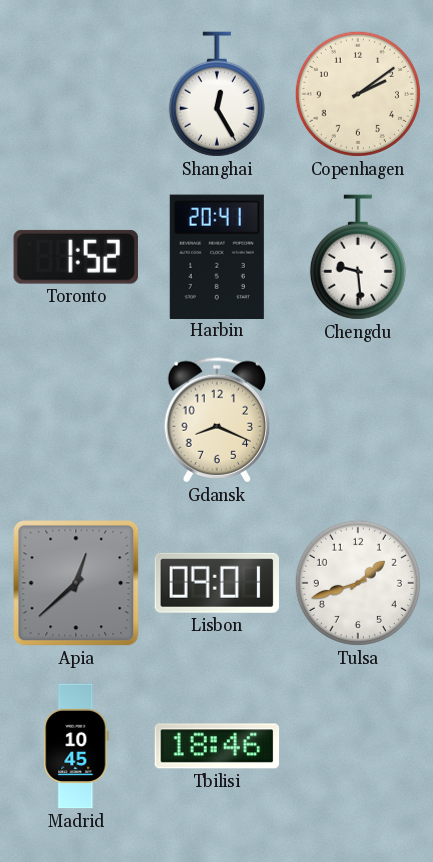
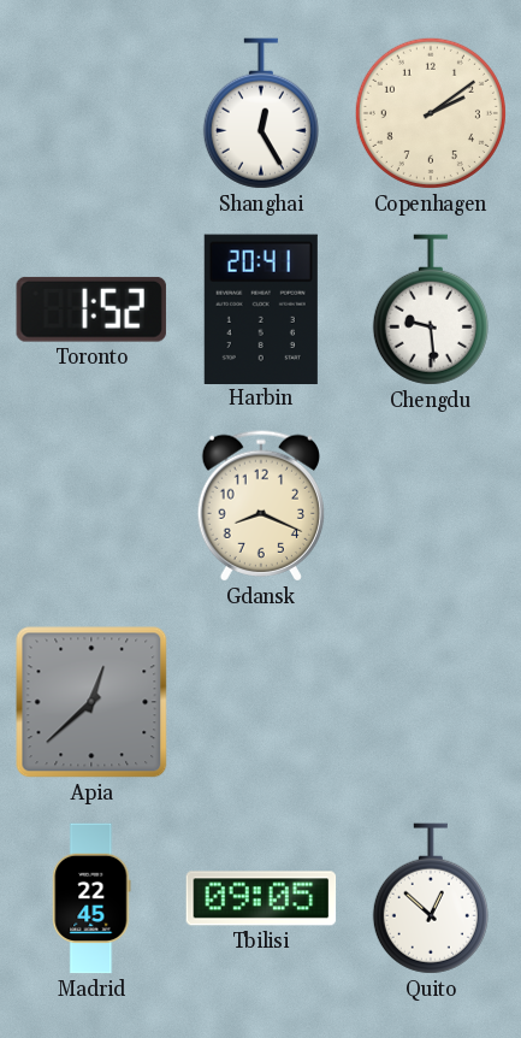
Lisbon: 09:01 -> none (216, 583)
Tulsa: 1:42 -> none (358, 583)
Madrid: 10:45 -> 22:45 (91, 898)
Tbilisi: 18:46 -> 09:05 (261, 898)
Quito: none -> 12:52 (431, 898)
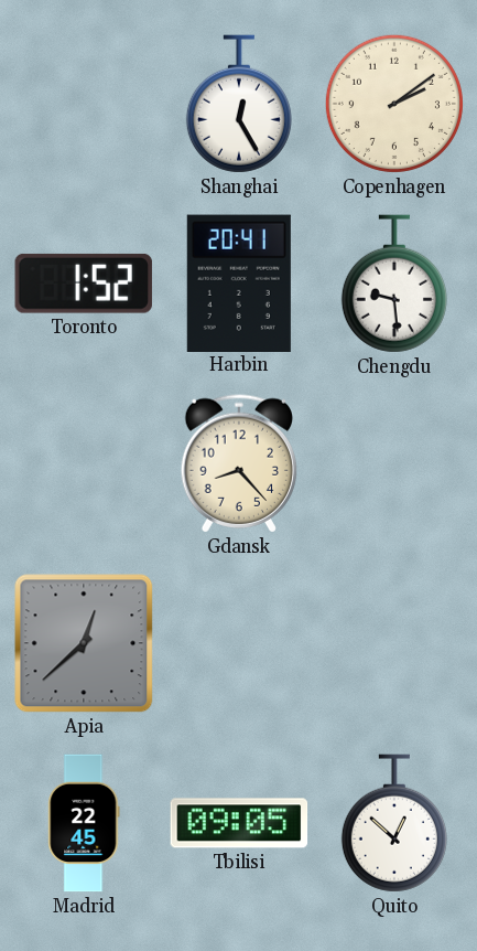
Gdansk: 8:19 -> 8:23 (238, 463)
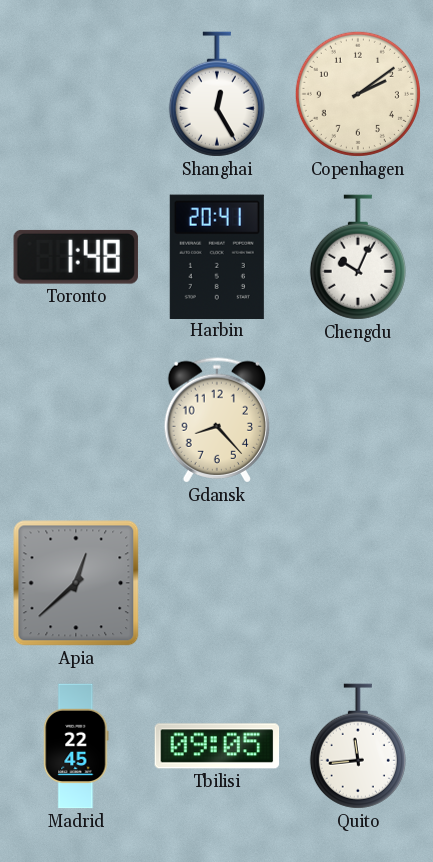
Toronto: 1:52 -> 1:48 (76, 257)
Chengdu: 9:29 -> 10:04 (358, 257)
Quito: 12:52 -> 11:44 (358, 746)
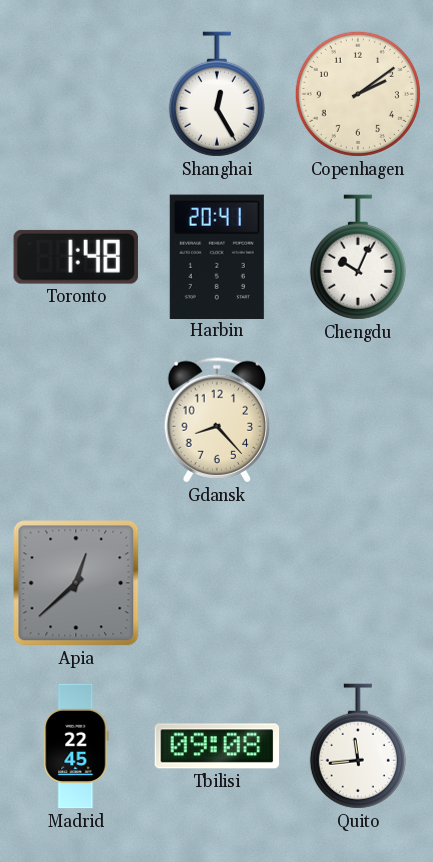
Tbilisi: 09:05 -> 09:08 (217, 746)
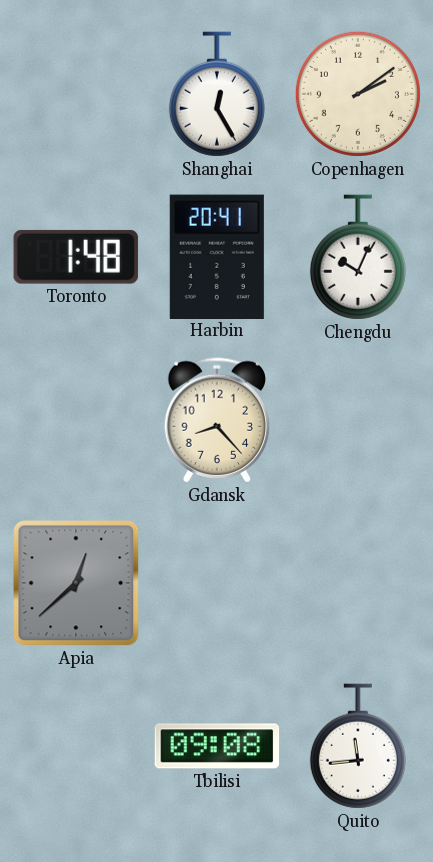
Madrid: 22:45 -> none (76, 746)
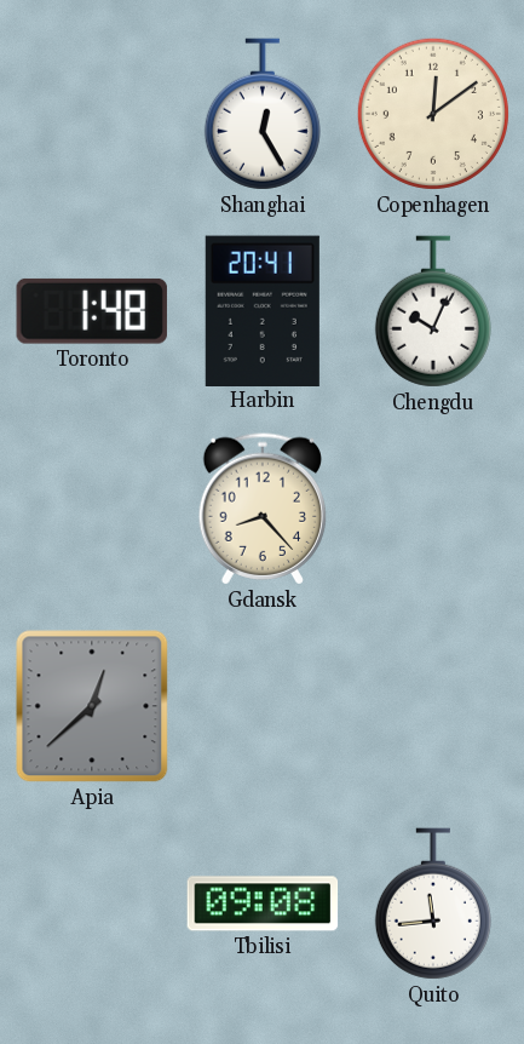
Copenhagen: 2:09 -> 12:09 (433, 114)
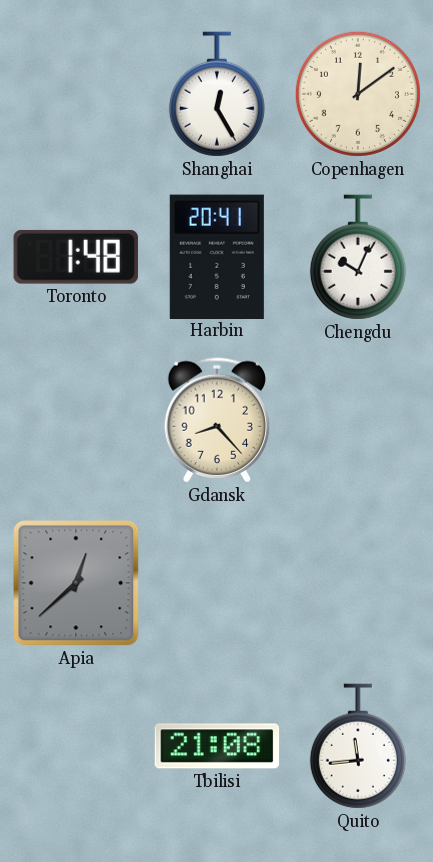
Tbilisi: 09:08 -> 21:08 (217, 746)
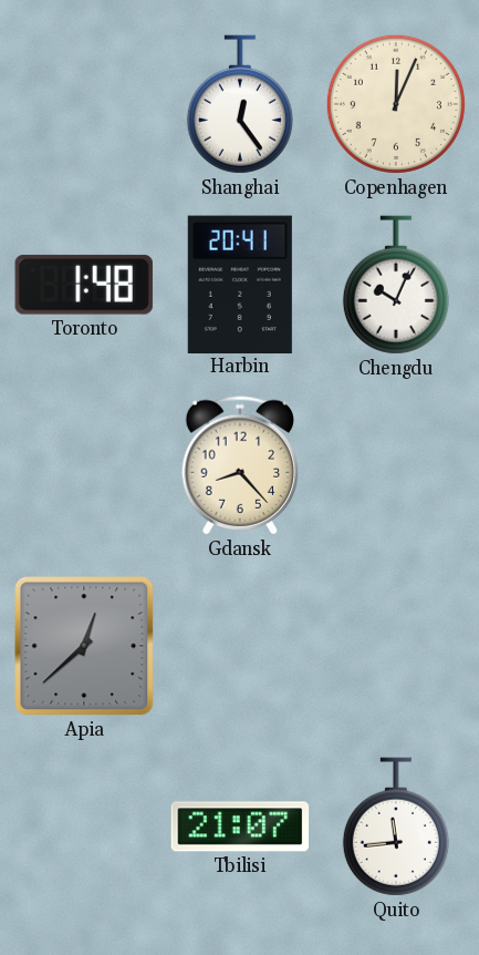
Shanghai: 12:25 -> 12:24 (240, 104)
Copenhagen: 12:09 -> 12:04 (396, 104)
Tbilisi: 21:08 -> 21:07 (240, 826)
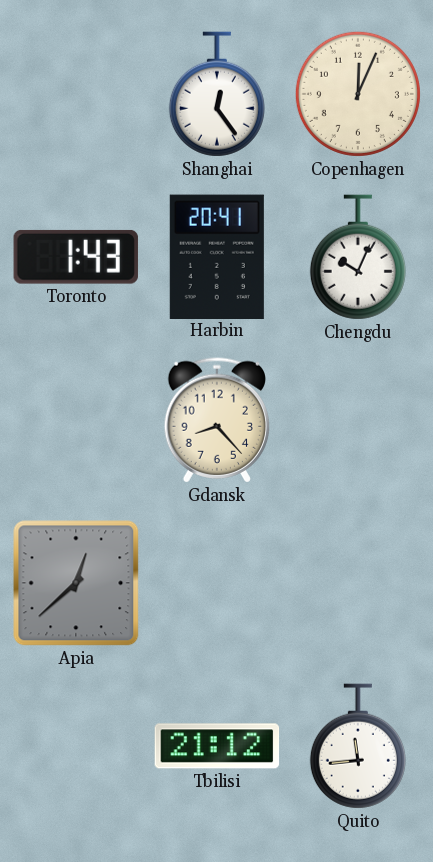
Toronto: 1:48 -> 1:43 (76, 257)
Tbilisi: 21:07 -> 21:12 (217, 746)
